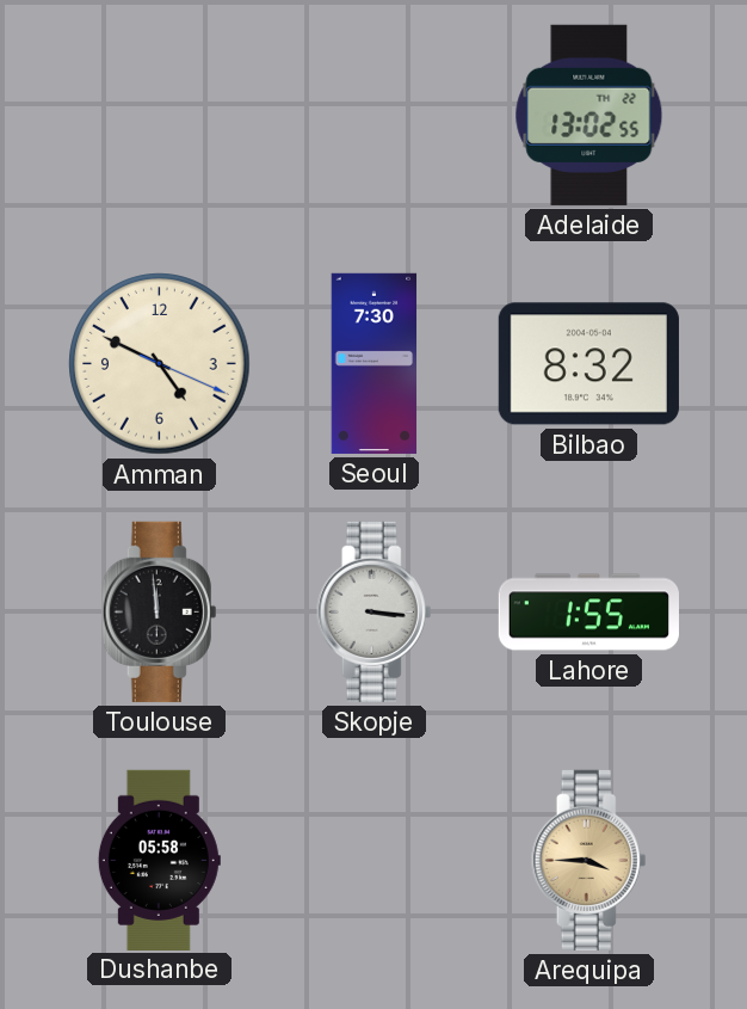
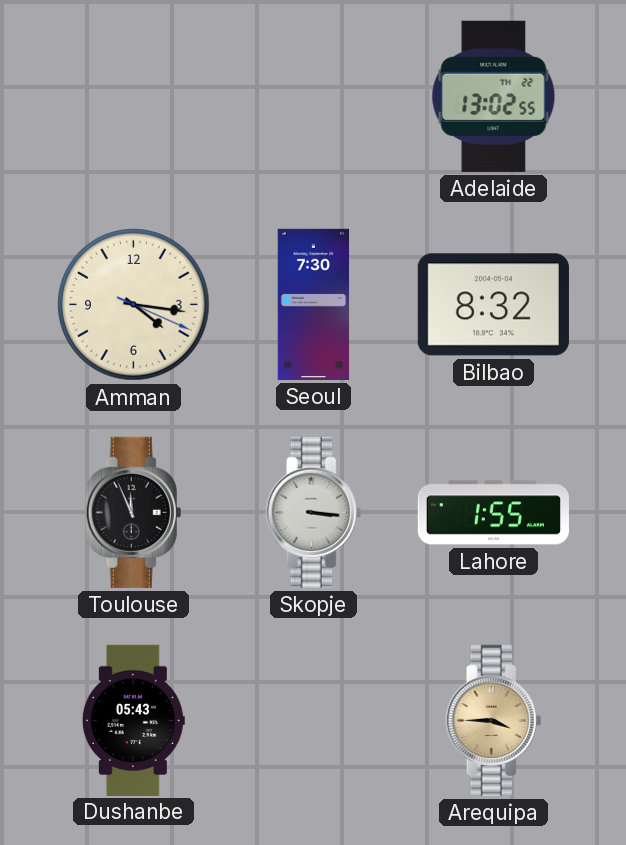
Amman: 4:49 -> 4:16 (134, 305)
Toulouse: 11:59 -> 11:56 (134, 512)
Dushanbe: 05:58 -> 05:43 (133, 720)
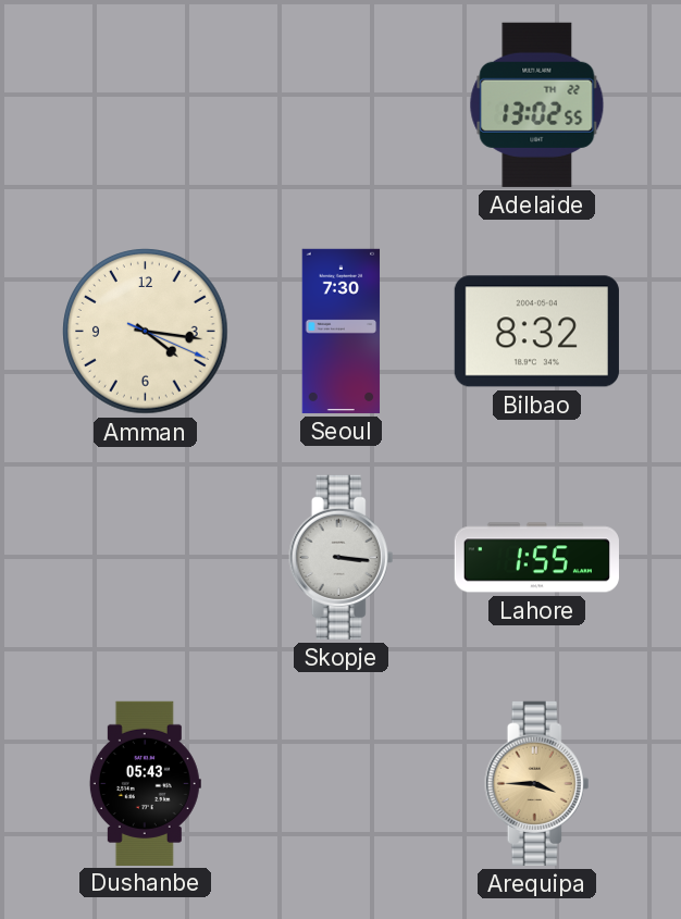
Toulouse: 11:56 -> none (134, 512)
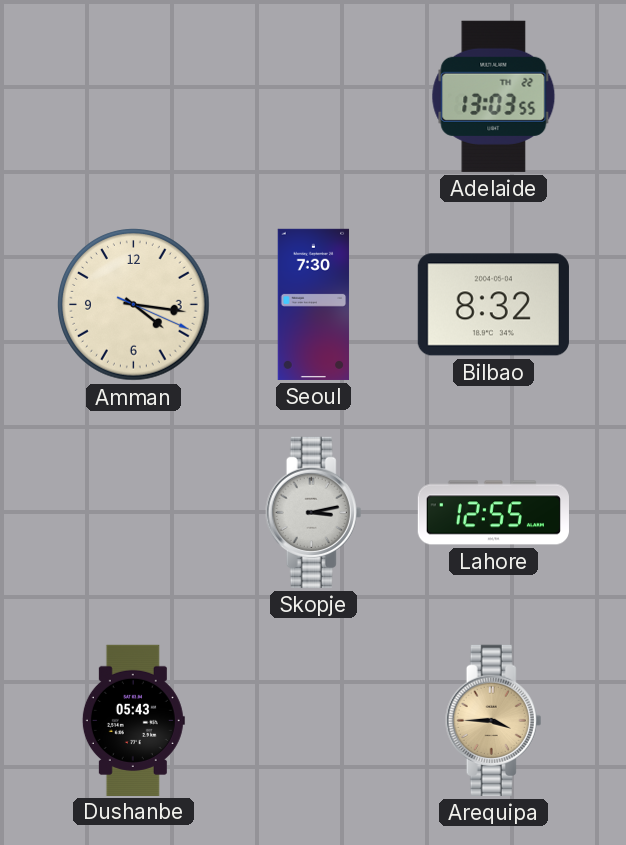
Adelaide: 13:02 -> 13:03 (494, 96)
Skopje: 3:16 -> 3:13 (314, 512)
Lahore: 1:55 -> 12:55 (493, 513)
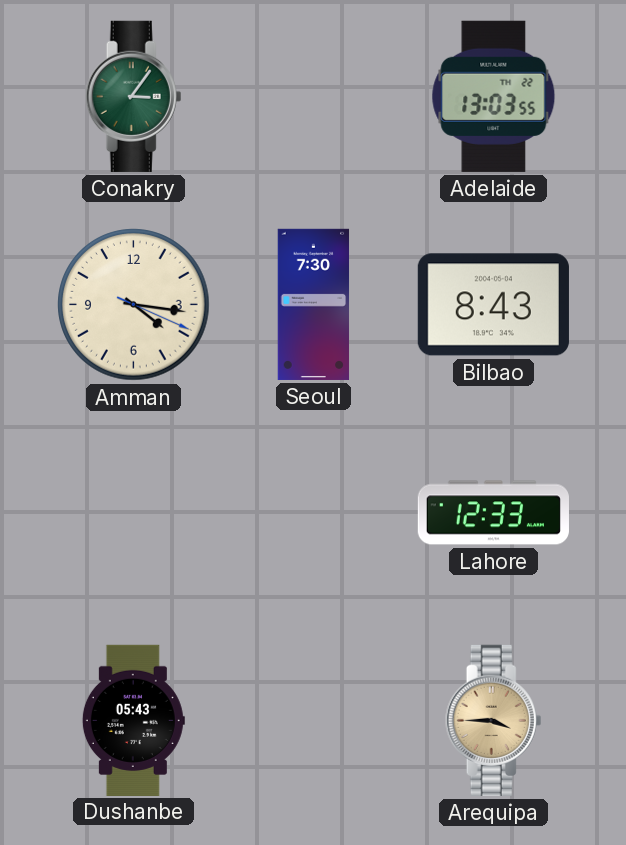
Conakry: none -> 3:06 (134, 96)
Bilbao: 8:32 -> 8:43 (493, 305)
Skopje: 3:13 -> none (314, 512)
Lahore: 12:55 -> 12:33 (493, 513)
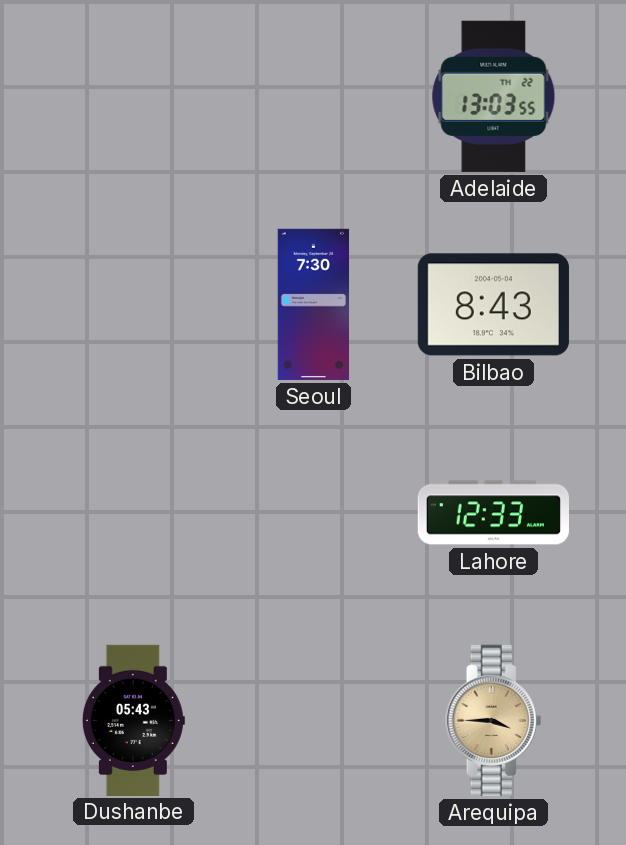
Conakry: 3:06 -> none (134, 96)
Amman: 4:16 -> none (134, 305)
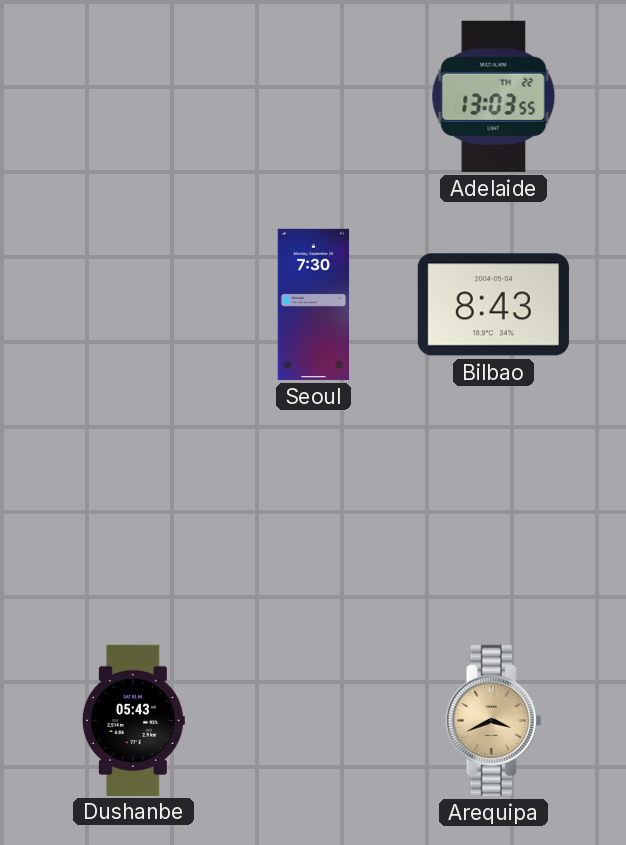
Lahore: 12:33 -> none (493, 513)
Arequipa: 3:45 -> 3:41 (494, 720)
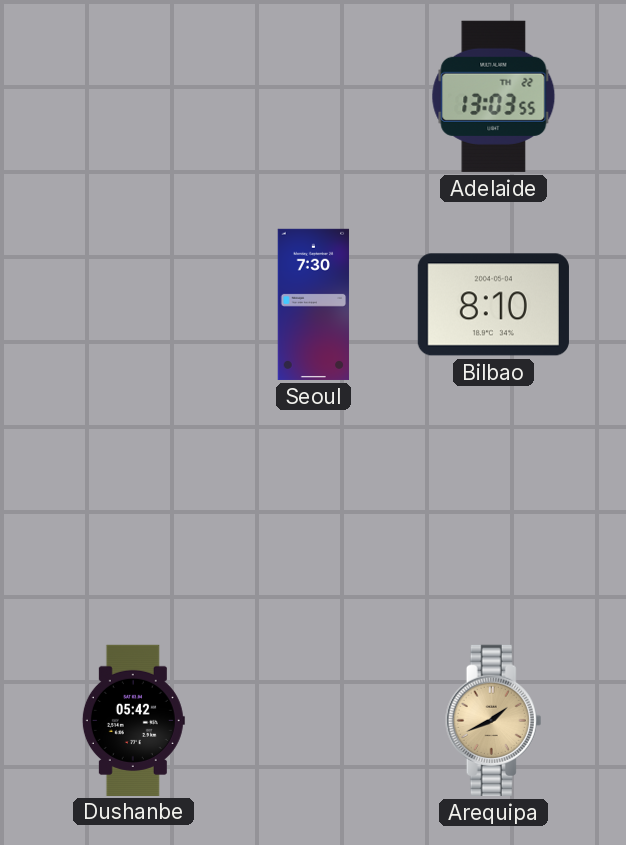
Bilbao: 8:43 -> 8:10 (493, 305)
Dushanbe: 05:43 -> 05:42 (133, 720)
Arequipa: 3:41 -> 1:41 (494, 720)
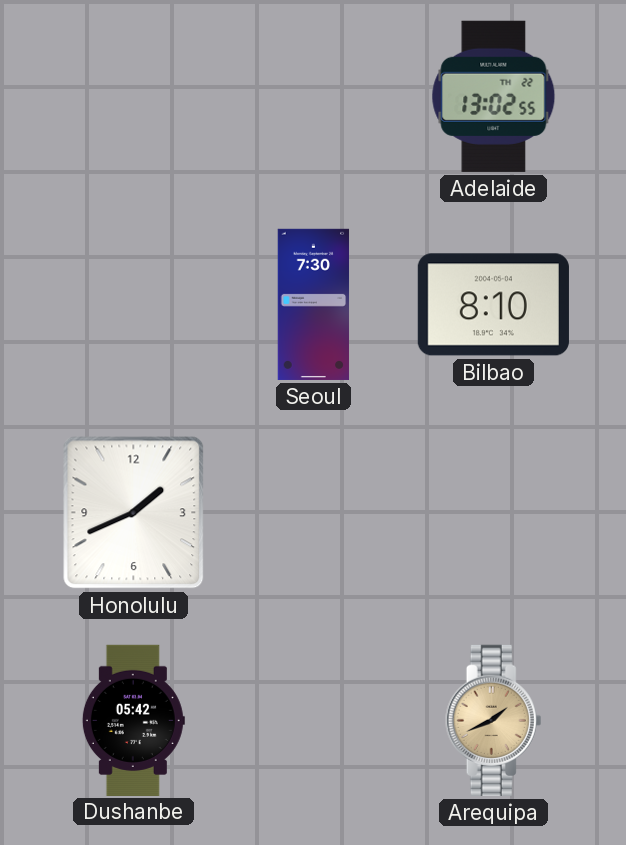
Adelaide: 13:03 -> 13:02 (494, 96)
Honolulu: none -> 1:41 (134, 513)
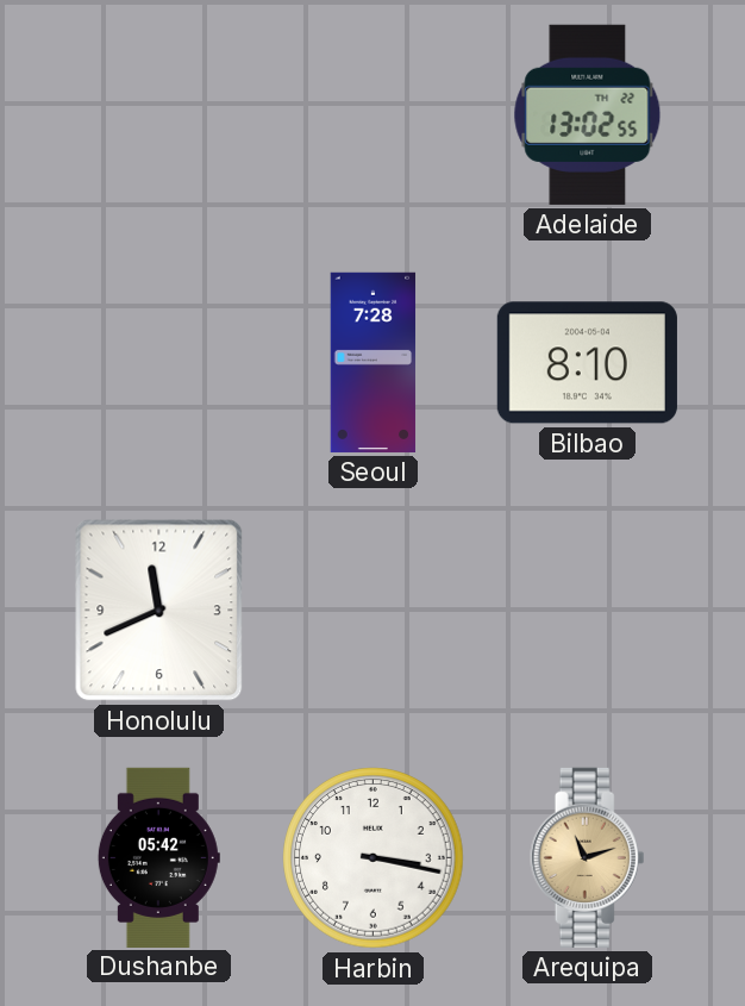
Seoul: 7:30 -> 7:28 (374, 362)
Honolulu: 1:41 -> 11:41 (159, 611)
Harbin: none -> 3:17 (374, 858)
Arequipa: 1:41 -> 11:12 (588, 857)
